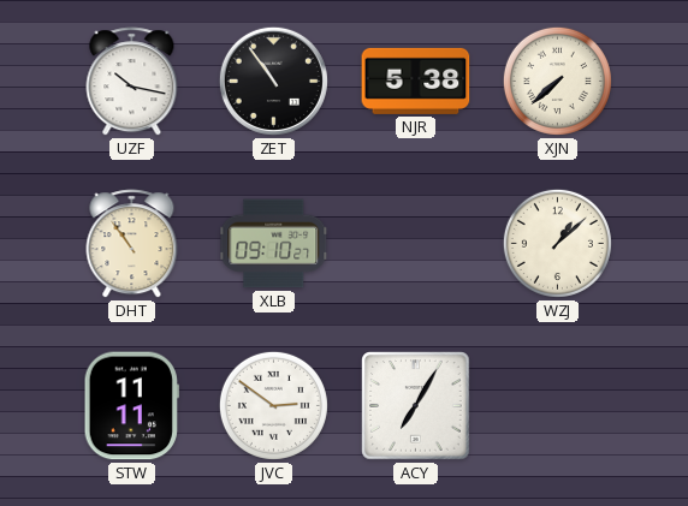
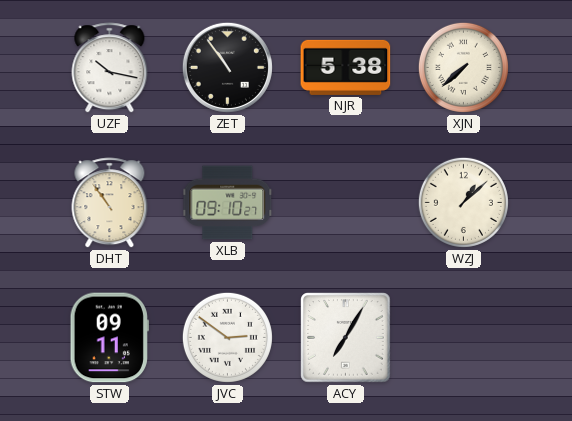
STW: 11:11 -> 09:11 (109, 338)
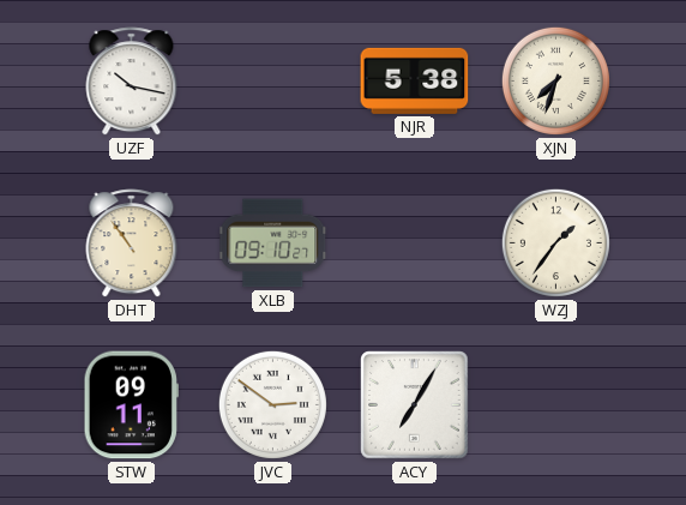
ZET: 10:54 -> none (227, 67)
XJN: 7:38 -> 7:33 (555, 80)
WZJ: 1:08 -> 1:36 (555, 242)
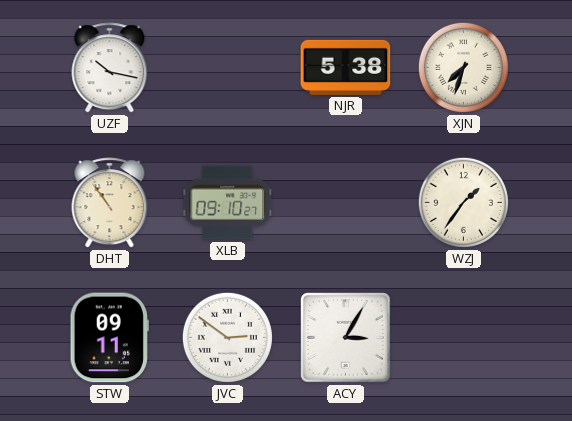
ACY: 7:05 -> 3:05 (346, 338)
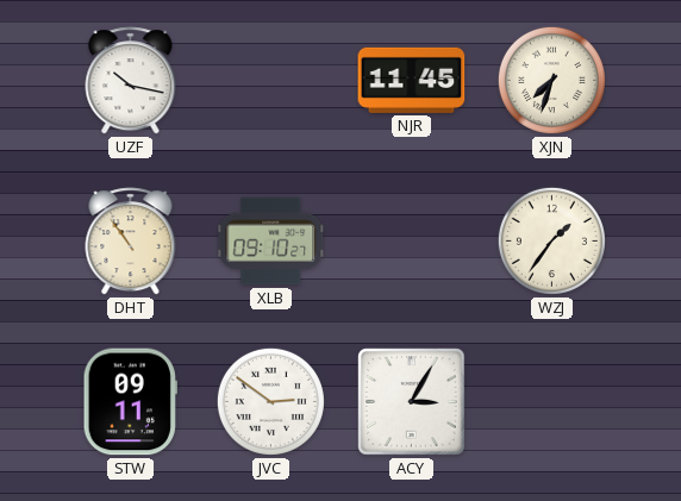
NJR: 5:38 -> 11:45 (412, 80)
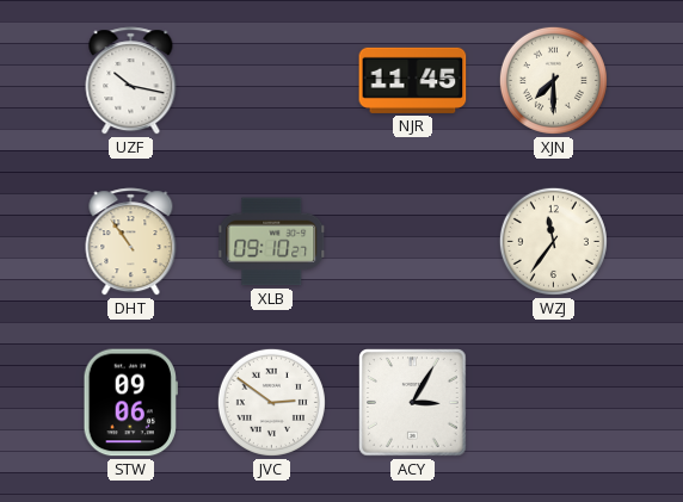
XJN: 7:33 -> 7:30 (553, 80)
WZJ: 1:36 -> 11:36 (553, 241)
STW: 09:11 -> 09:06 (130, 403)
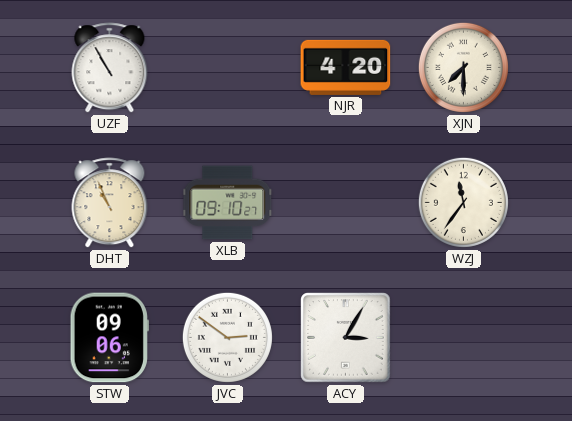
UZF: 10:17 -> 10:55 (110, 68)
NJR: 11:45 -> 4:20 (346, 67)
DHT: 10:54 -> 10:56 (110, 203)
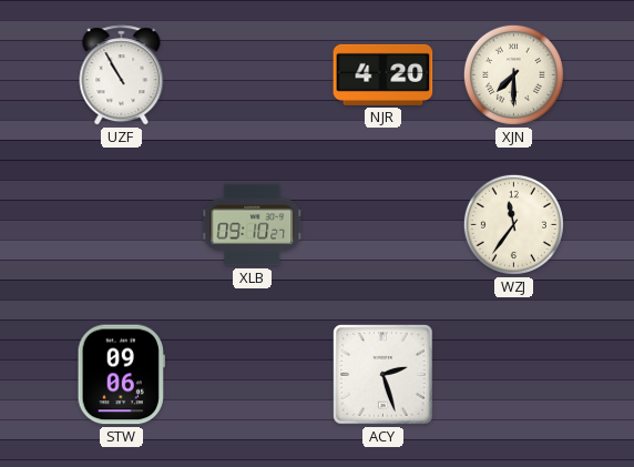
DHT: 10:56 -> none (110, 203)
JVC: 2:51 -> none (227, 337)
ACY: 3:05 -> 2:27 (384, 375)
